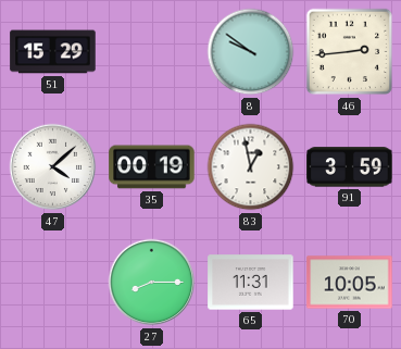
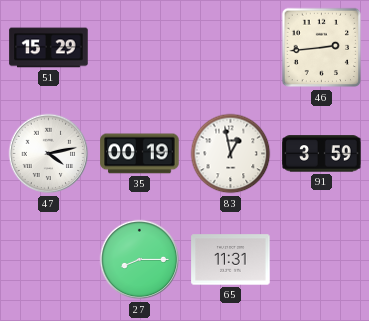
8: 9:51 -> none (251, 52)
47: 4:08 -> 4:13 (49, 154)
70: 10:05 -> none (350, 283)
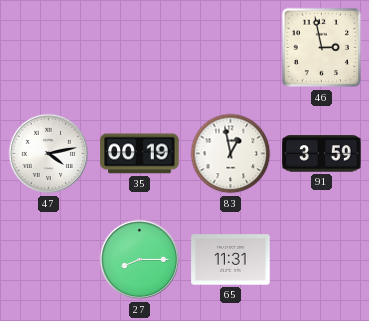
51: 15:29 -> none (49, 48)
46: 2:44 -> 2:58 (322, 48)
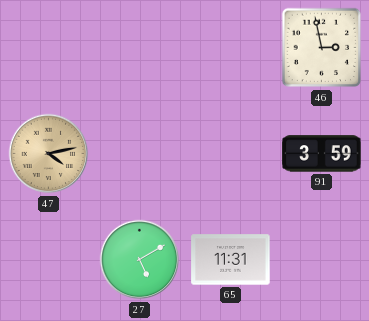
47 dial: white -> champagne (49, 154)
35: 00:19 -> none (140, 154)
83: 12:58 -> none (231, 154)
27: 8:15 -> 5:10 (140, 260)
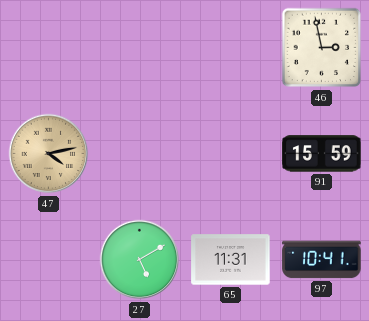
91: 3:59 -> 15:59 (322, 154)
97: none -> 10:41 (322, 260)
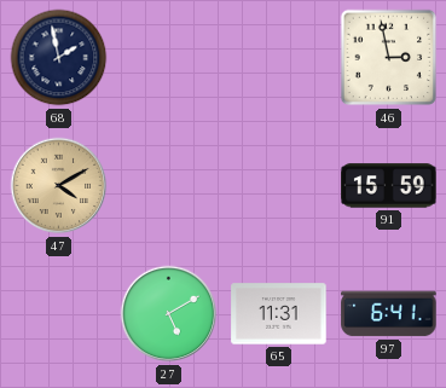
68: none -> 1:58 (59, 58)
47: 4:13 -> 4:10 (59, 186)
97: 10:41 -> 6:41 (389, 314)
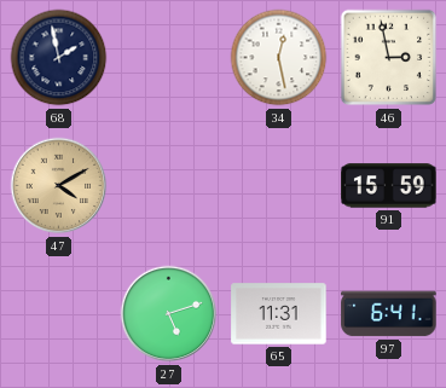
34: none -> 12:28 (279, 58)
27: 5:10 -> 5:12 (169, 314)
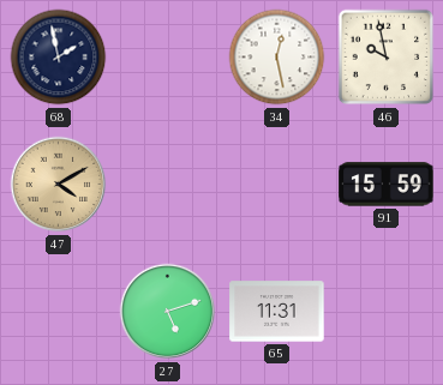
46: 2:58 -> 9:58 (387, 58)
97: 6:41 -> none (389, 314)
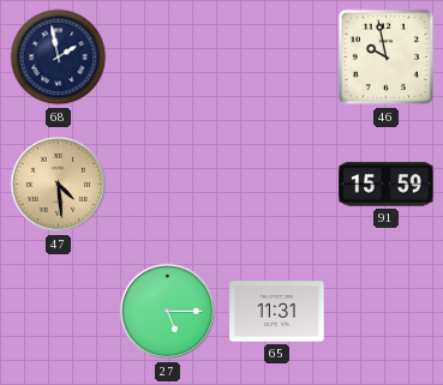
34: 12:28 -> none (277, 58)
47: 4:10 -> 4:29 (59, 185)
27: 5:12 -> 5:15 (168, 312)
